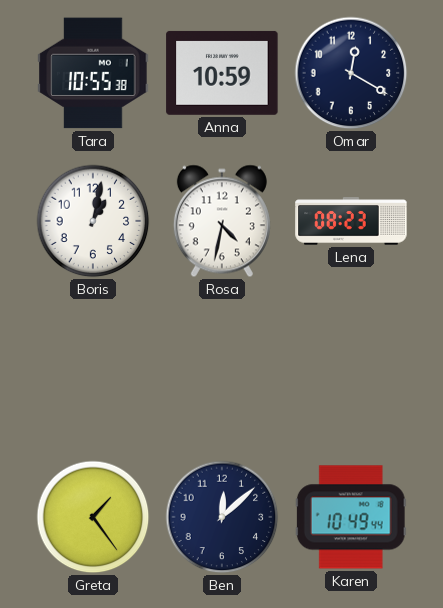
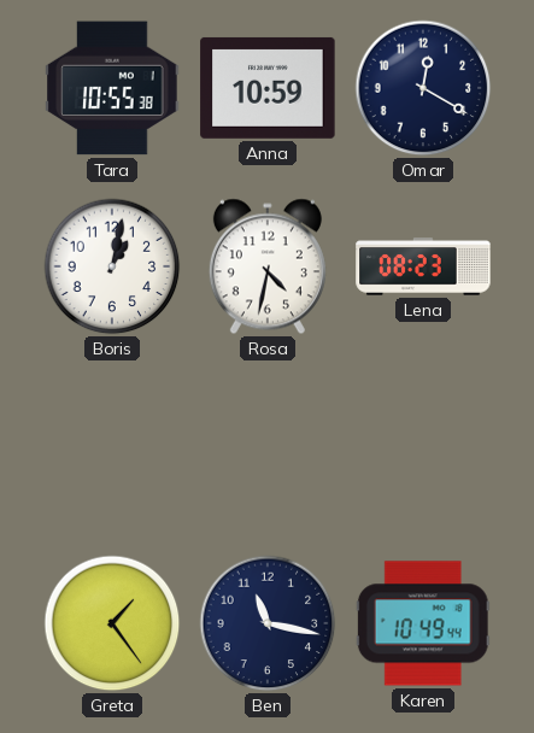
Ben: 12:08 -> 11:17 (268, 623)
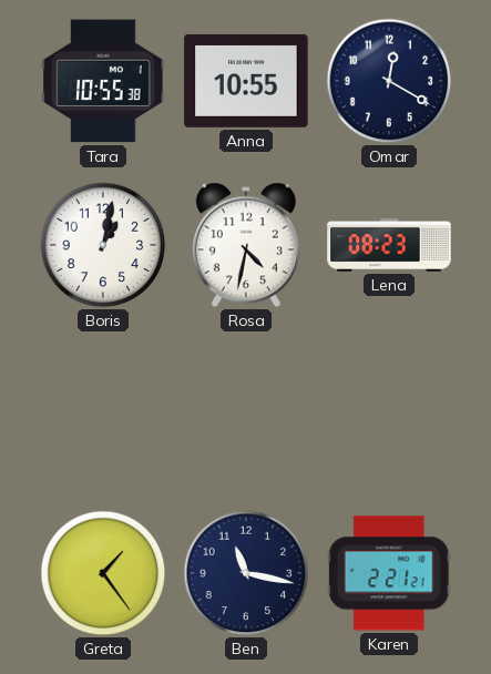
Anna: 10:59 -> 10:55 (246, 81)
Karen: 10:49 -> 2:21 (389, 573)
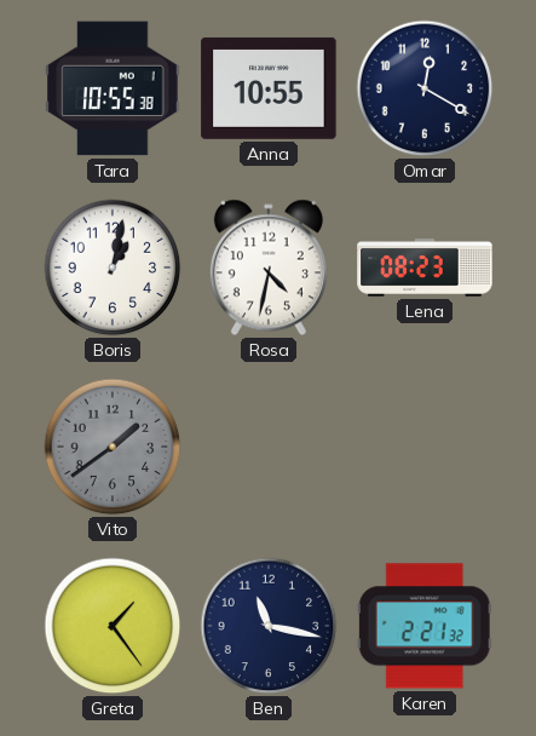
Vito: none -> 1:39 (113, 447)
Karen: 2:21:21 -> 2:21:32 (425, 626)
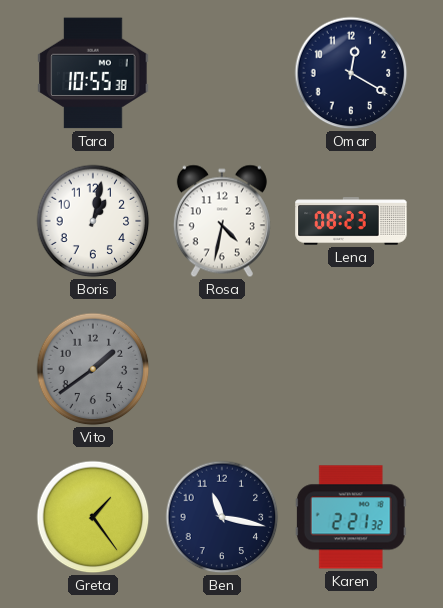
Anna: 10:55 -> none (269, 88)
